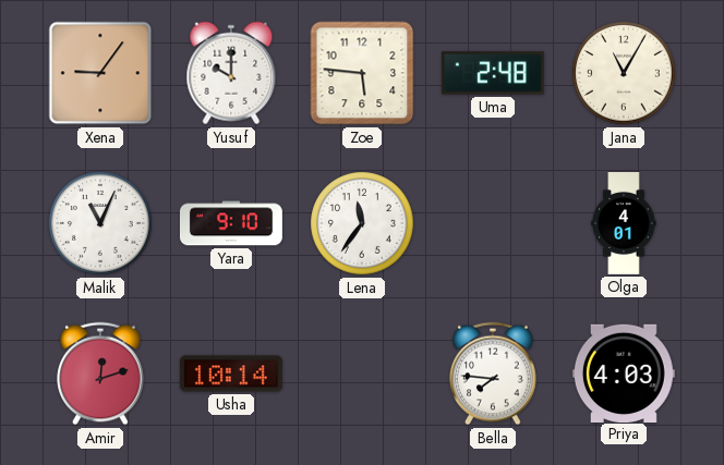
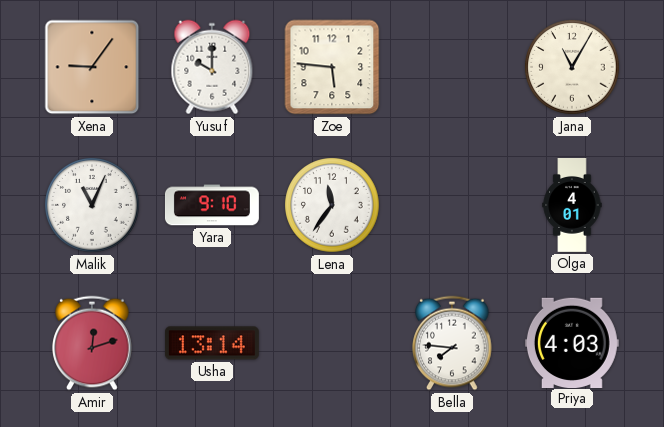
Uma: 2:48 -> none (493, 73)
Usha: 10:14 -> 13:14 (212, 343)
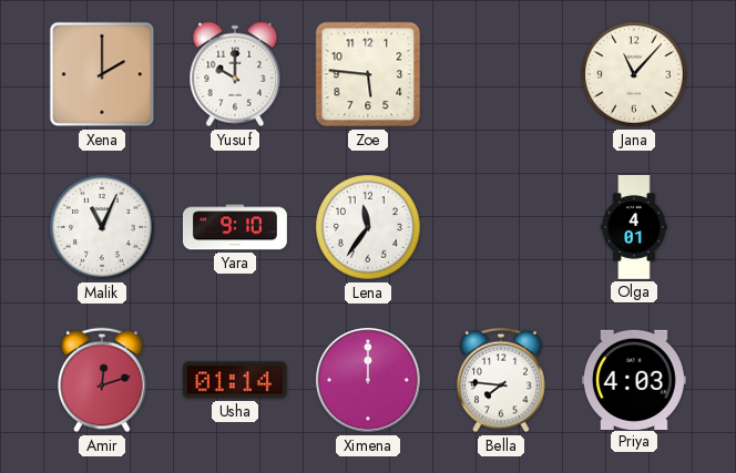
Xena: 9:06 -> 2:00 (102, 74)
Jana: 11:05 -> 11:07 (634, 74)
Usha: 13:14 -> 01:14 (235, 380)
Ximena: none -> 12:00 (369, 381)
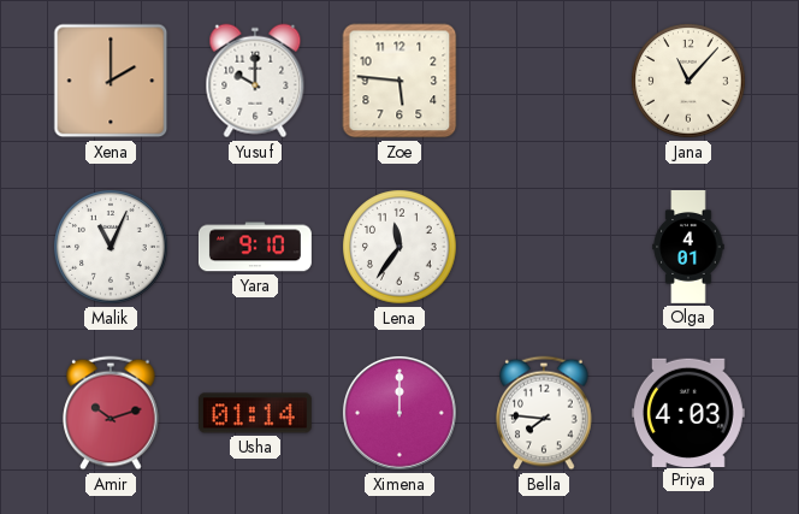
Amir: 12:12 -> 10:12 (111, 413)
